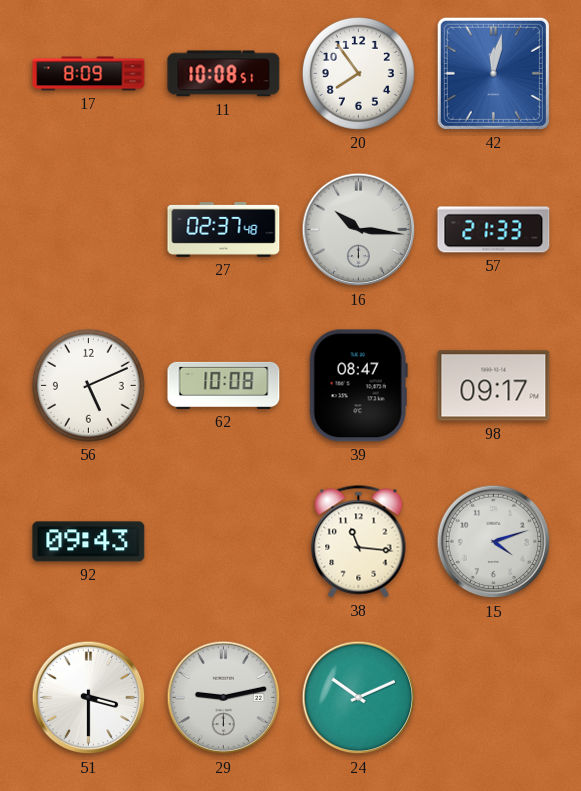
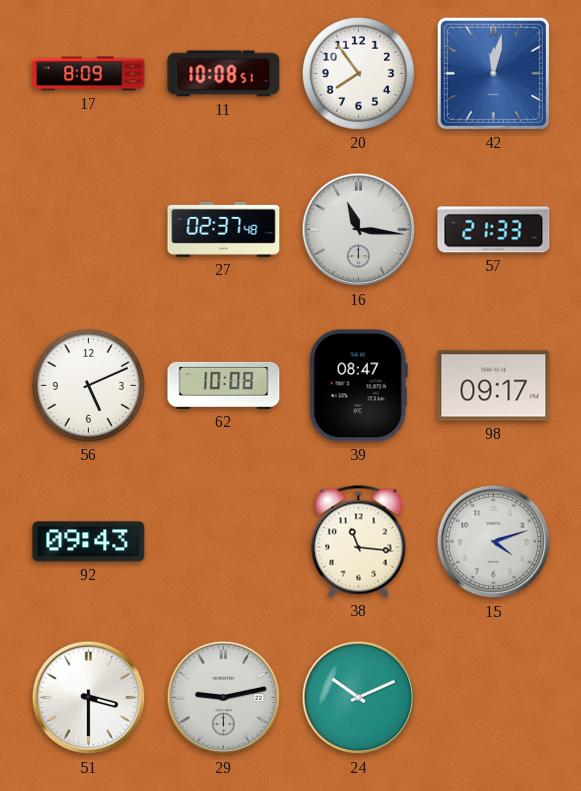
16: 10:16 -> 11:16 (359, 230)
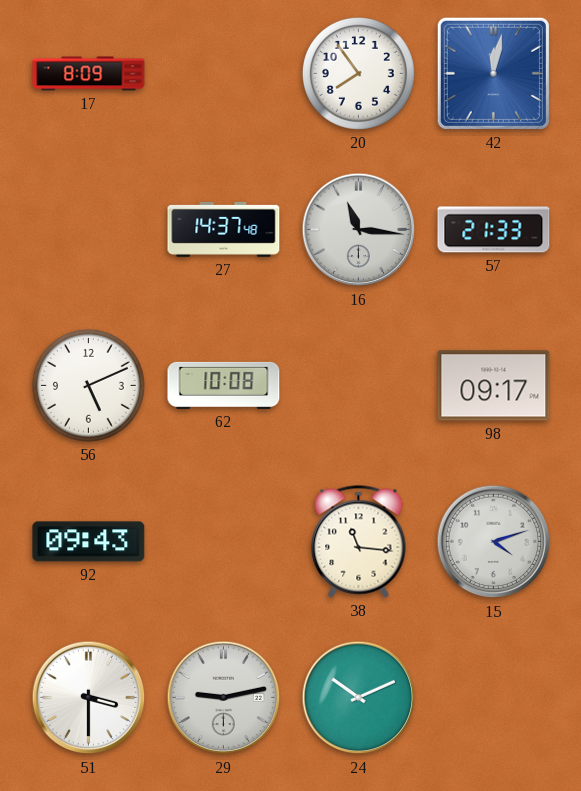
11: 10:08 -> none (224, 74)
27: 02:37 -> 14:37 (224, 229)
39: 08:47 -> none (358, 386)
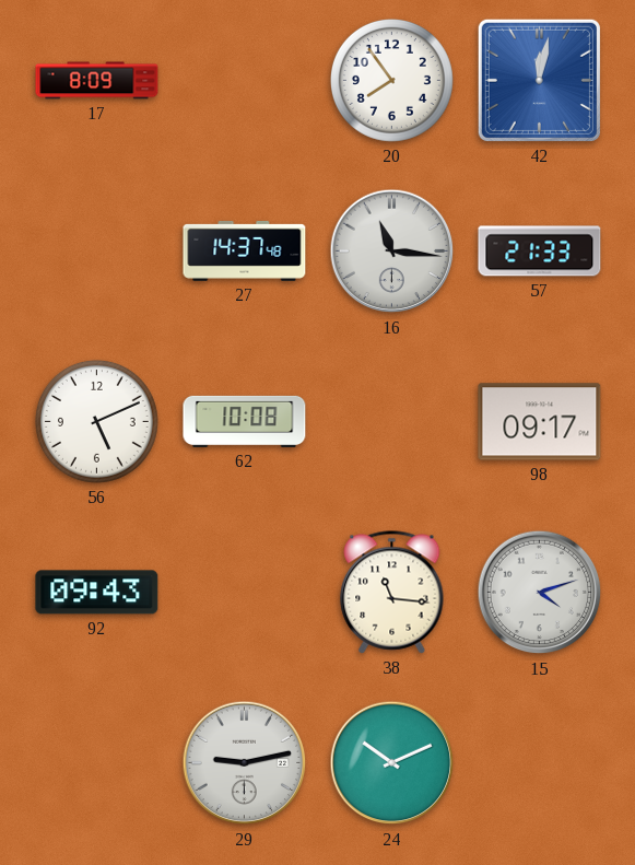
51: 3:30 -> none (89, 698)
